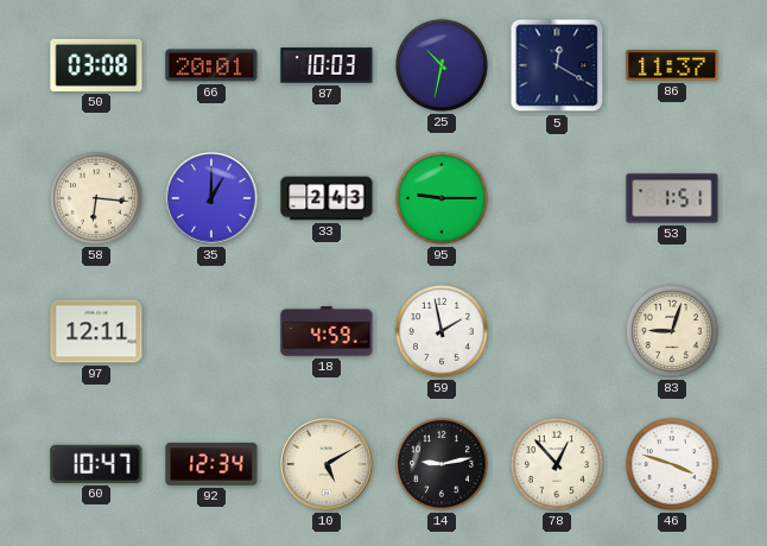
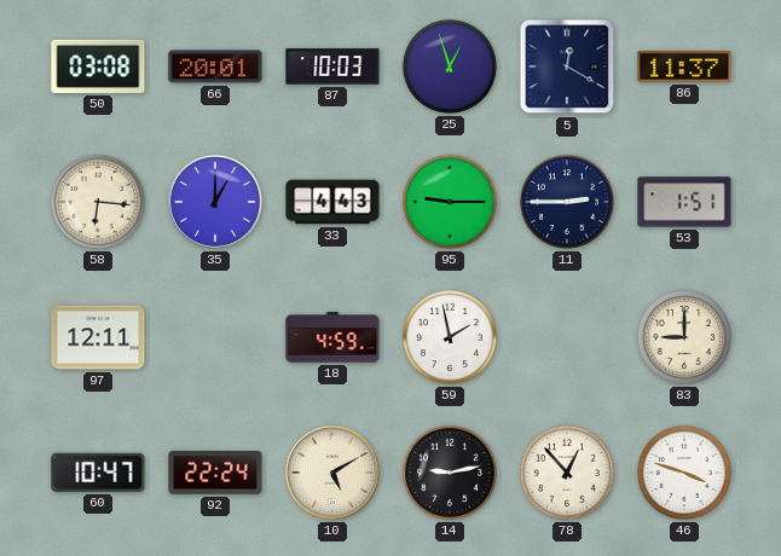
25: 10:32 -> 12:57 (450, 66)
33: 2:43 -> 4:43 (332, 202)
11: none -> 2:45 (567, 202)
83: 9:03 -> 9:00 (684, 337)
92: 12:34 -> 22:24 (215, 473)
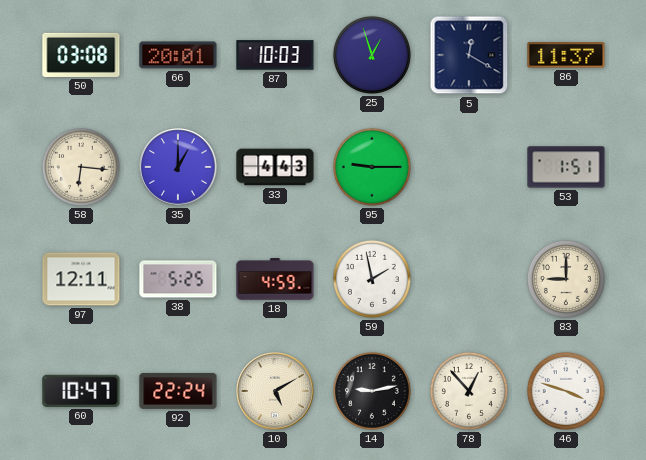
11: 2:45 -> none (567, 202)
38: none -> 5:25 (178, 279)
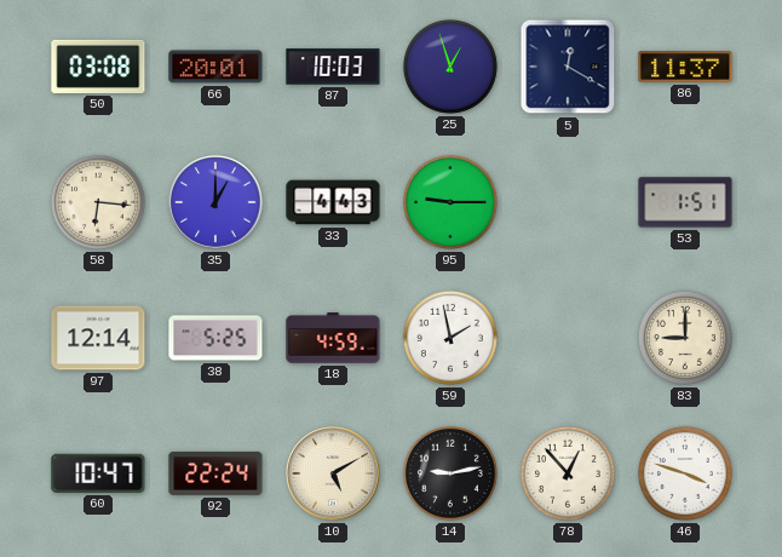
97: 12:11 -> 12:14 (98, 338)
